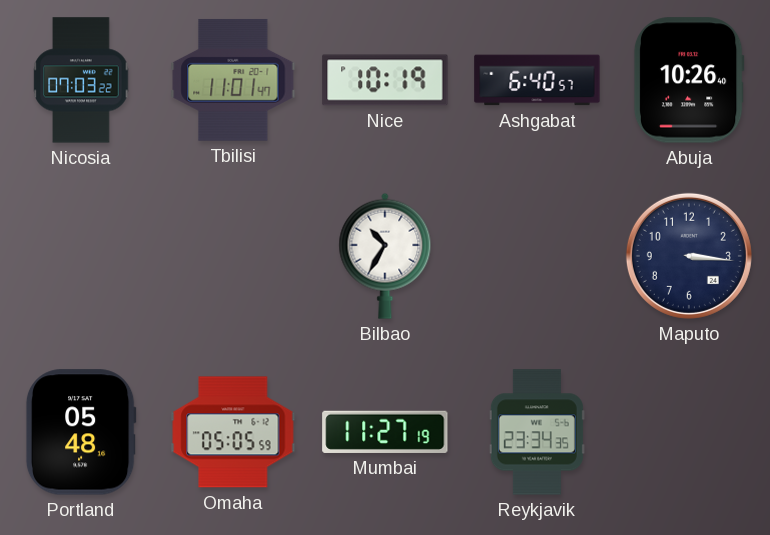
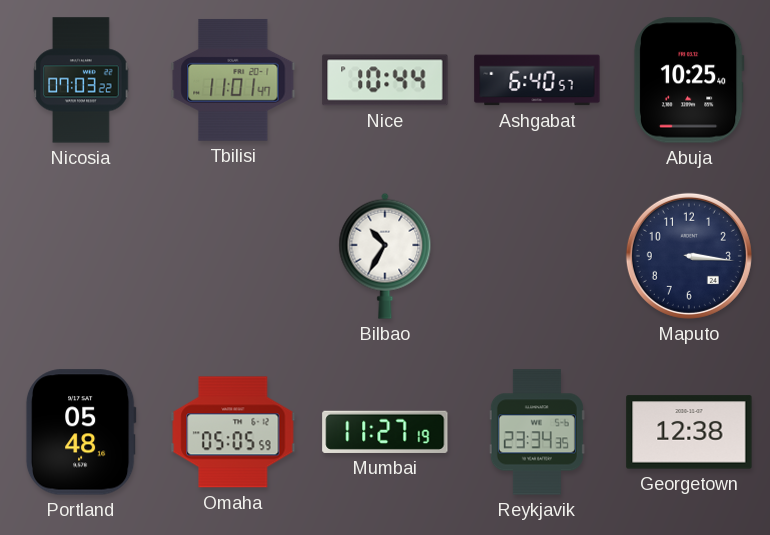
Nice: 10:19 -> 10:44 (385, 80)
Abuja: 10:26 -> 10:25 (689, 80)
Georgetown: none -> 12:38 (689, 432)
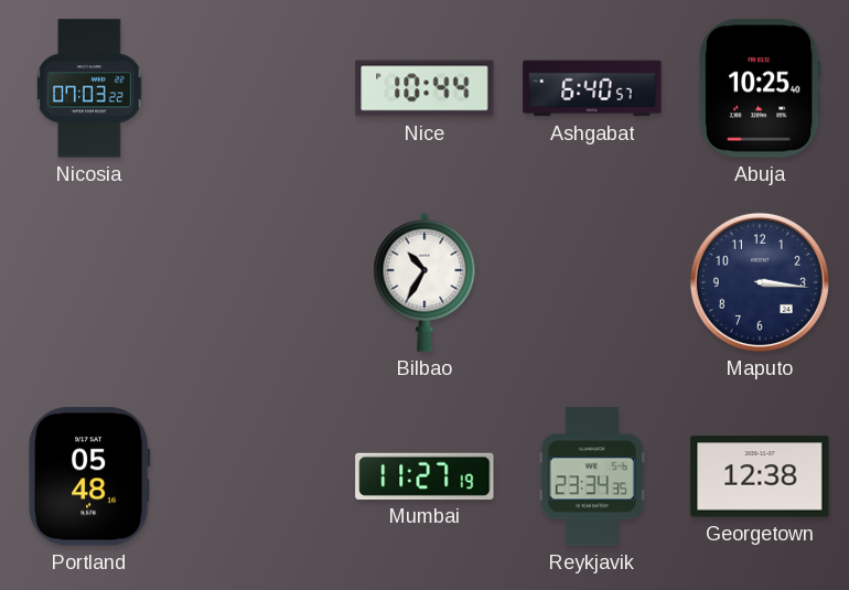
Tbilisi: 11:01 -> none (233, 80)
Omaha: 05:05 -> none (233, 432)
